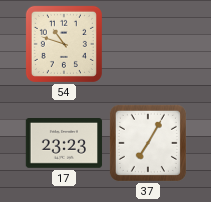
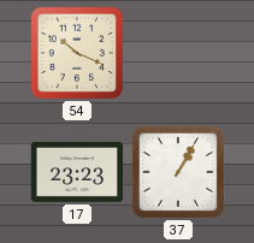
54: 10:48 -> 10:19 (77, 53)
37: 7:05 -> 1:05 (178, 172)
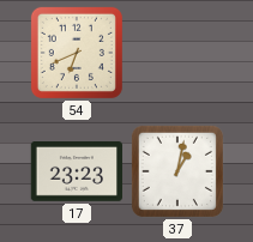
54: 10:19 -> 6:41 (77, 53)
37: 1:05 -> 1:02 (177, 171)
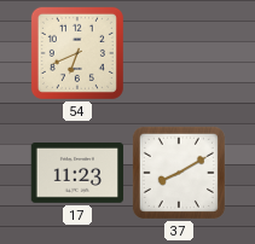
17: 23:23 -> 11:23 (77, 174)
37: 1:02 -> 8:10 (179, 173)
